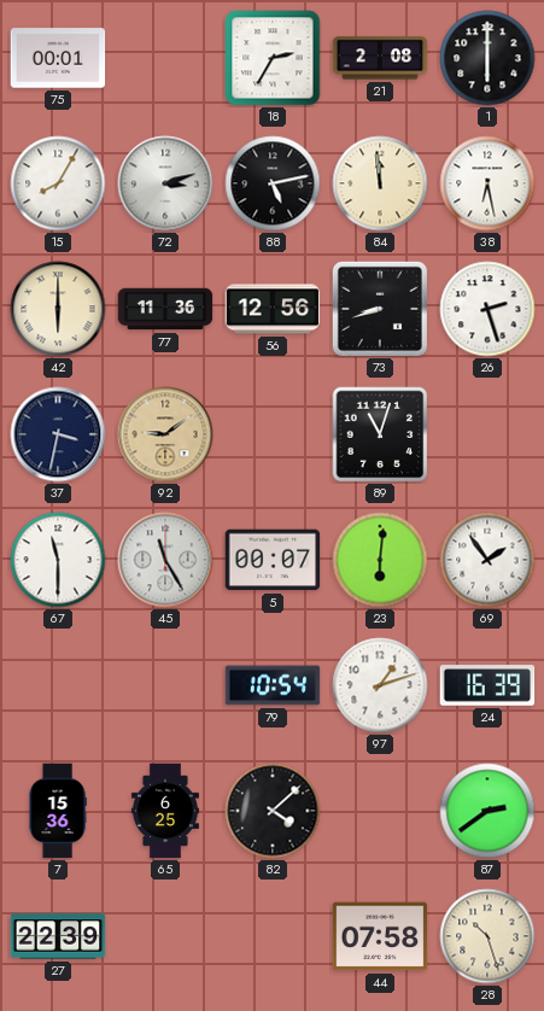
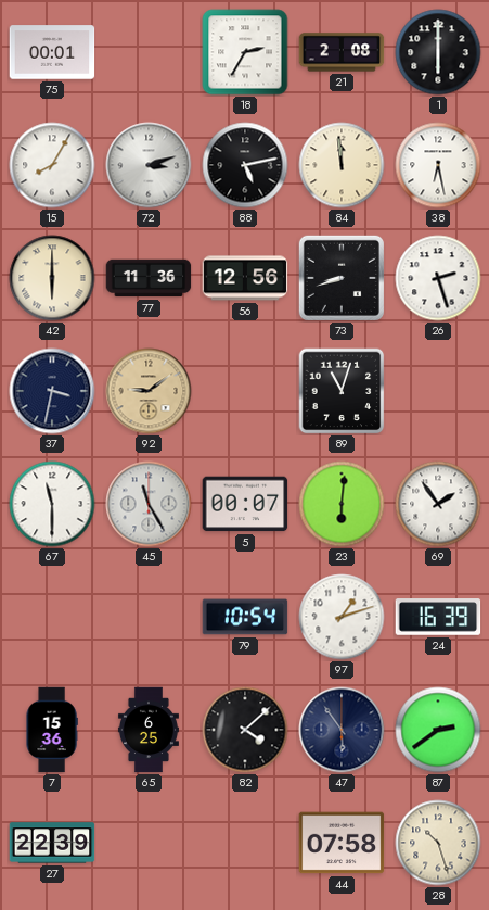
47: none -> 5:54 (342, 730)
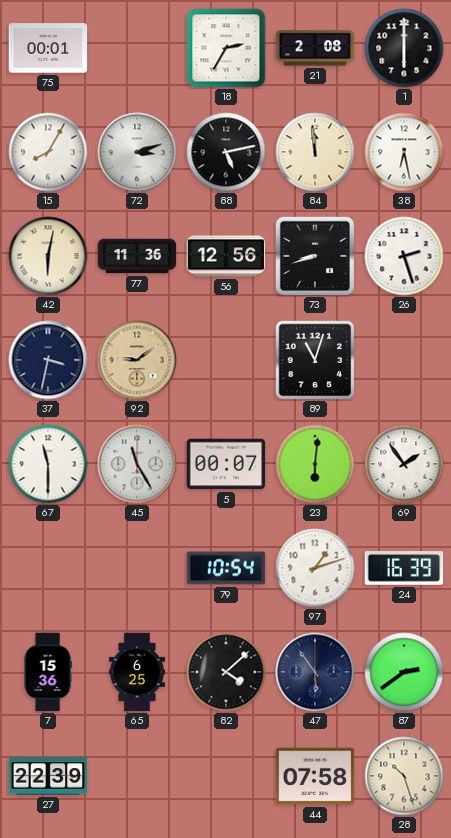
42: 6:00 -> 6:02 (48, 256)
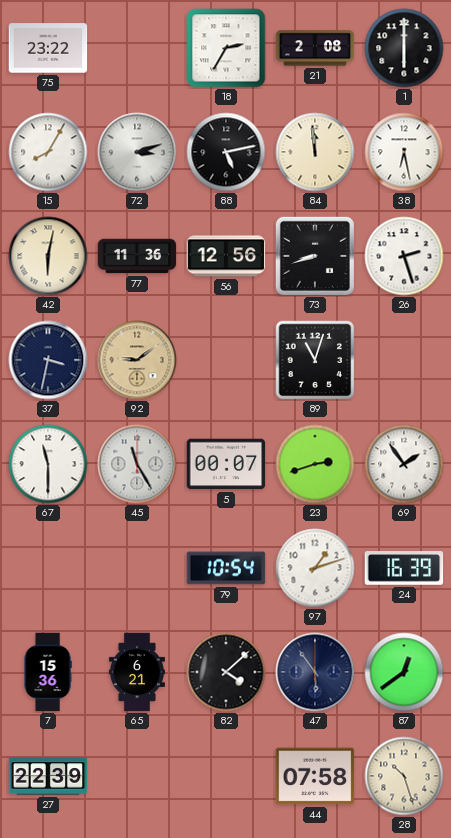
75: 00:01 -> 23:22 (48, 48)
23: 6:01 -> 2:42 (315, 464)
65: 6:25 -> 6:21 (137, 672)
87: 2:39 -> 12:39 (404, 672)
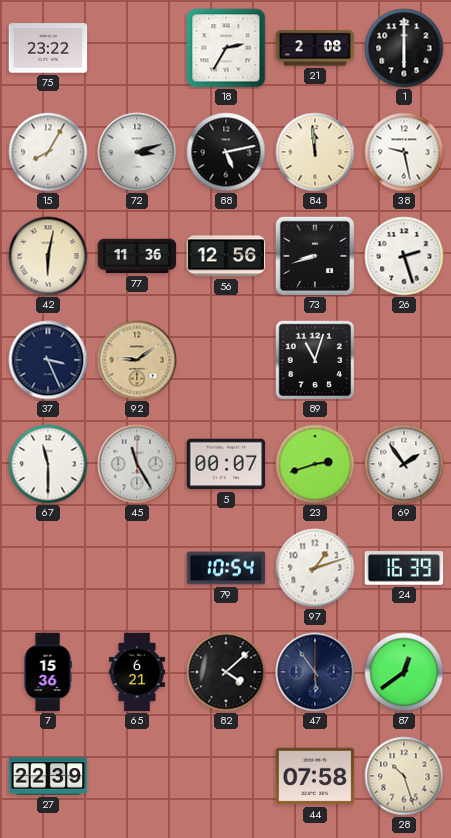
38: 6:28 -> 9:28 (404, 152)
37: 3:32 -> 3:26 (48, 360)
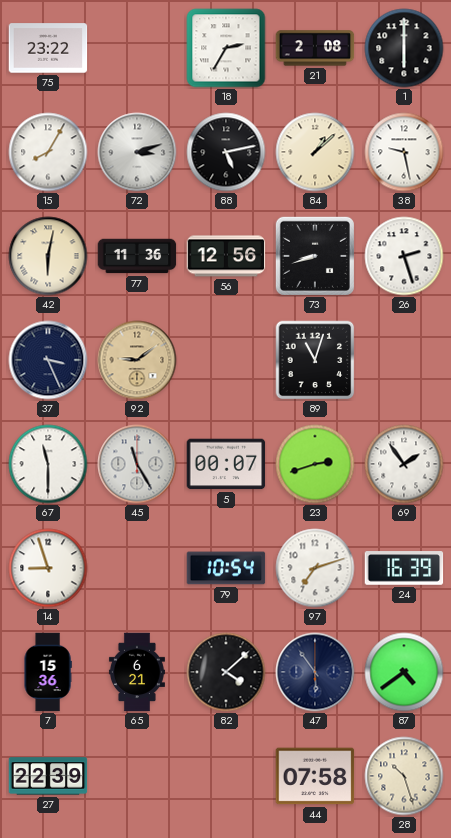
84: 11:59 -> 1:08 (315, 152)
14: none -> 8:57 (48, 568)
97: 1:12 -> 7:12 (315, 568)
87: 12:39 -> 4:39 (404, 672)
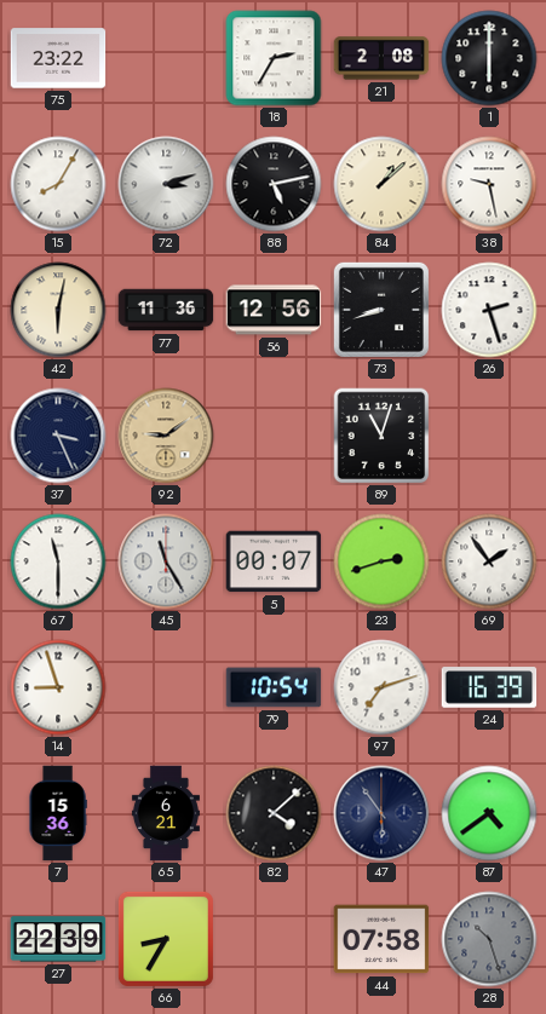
66: none -> 8:35 (166, 939)
28 dial: cream -> grey (489, 939)
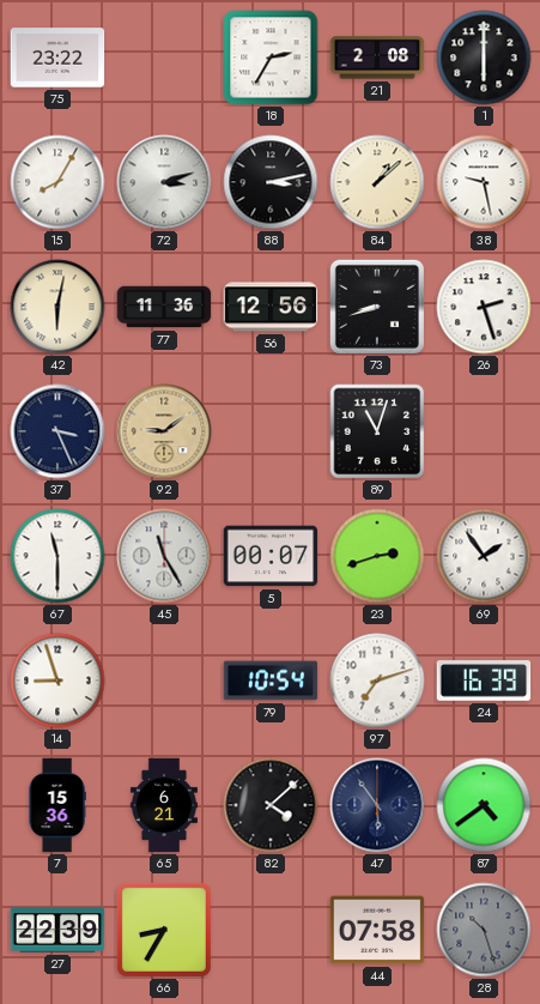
88: 5:13 -> 3:13 (271, 182)
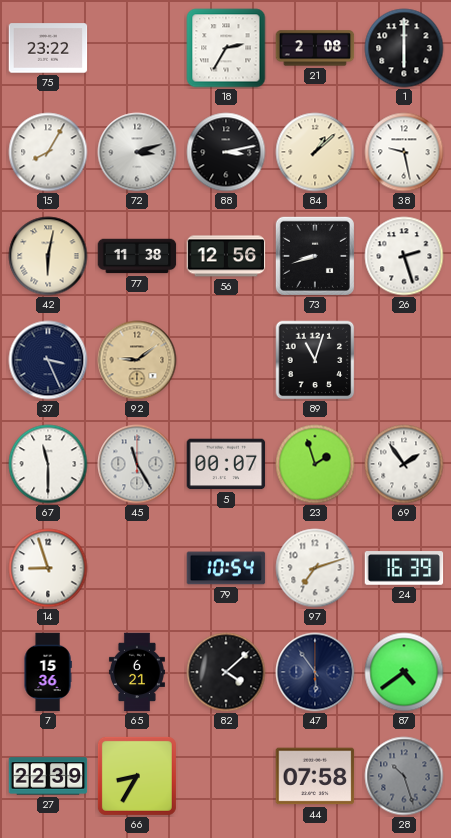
77: 11:36 -> 11:38 (137, 256)
23: 2:42 -> 1:57 (315, 464)
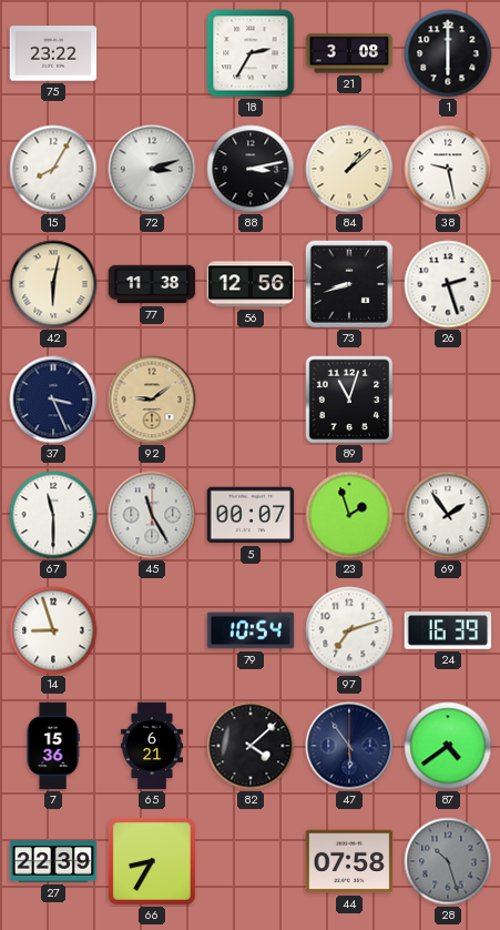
21: 2:08 -> 3:08 (349, 53)
